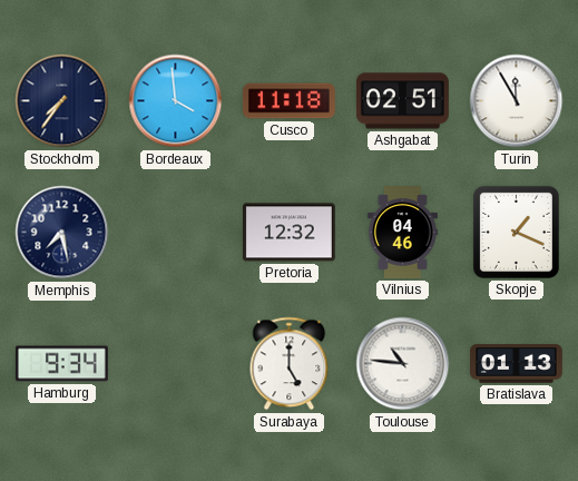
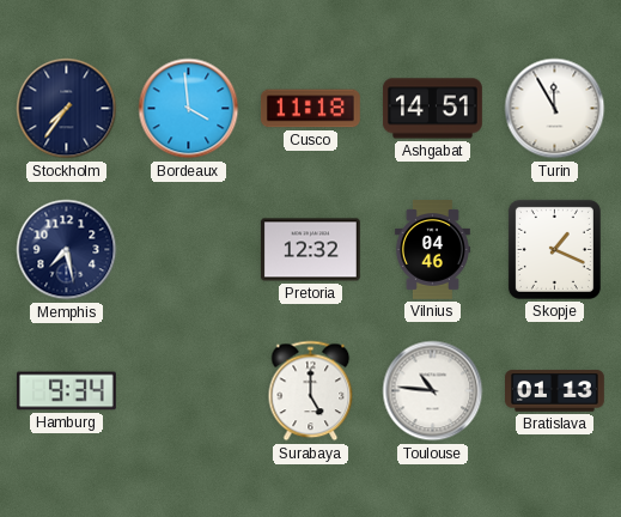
Ashgabat: 02:51 -> 14:51 (433, 109)
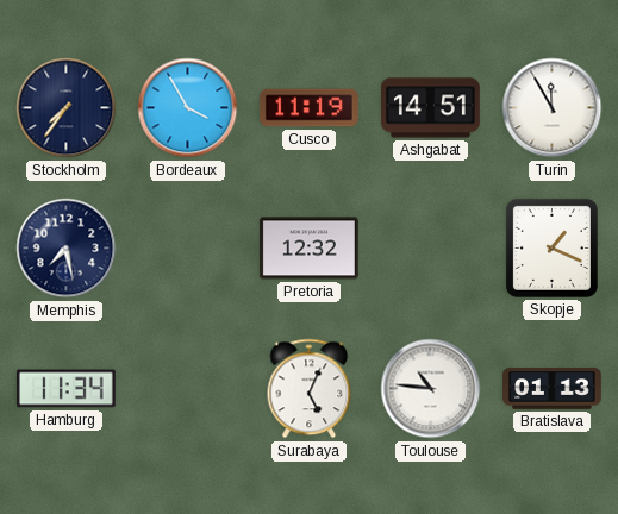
Bordeaux: 3:59 -> 3:55 (188, 108)
Cusco: 11:18 -> 11:19 (308, 108)
Vilnius: 04:46 -> none (432, 250)
Hamburg: 9:34 -> 11:34 (67, 389)
Surabaya: 5:00 -> 5:04 (310, 389)
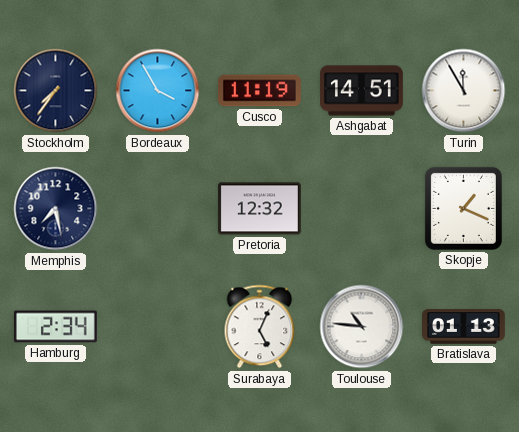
Hamburg: 11:34 -> 2:34 (56, 327)
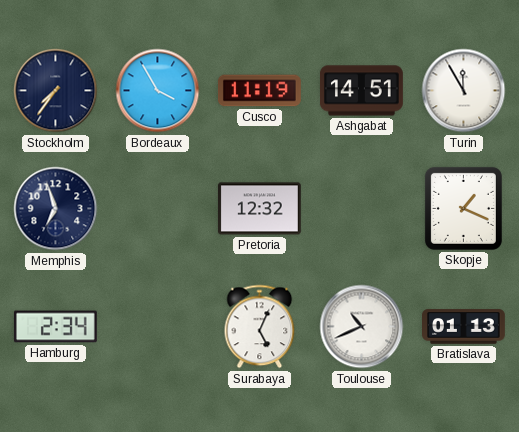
Memphis: 7:28 -> 6:57 (56, 209)
Toulouse: 10:46 -> 10:41 (362, 327)
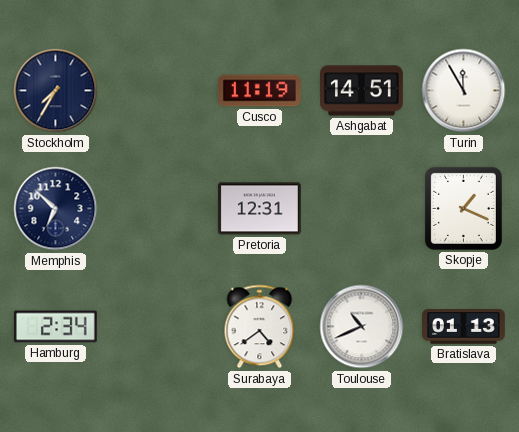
Stockholm: 7:36 -> 7:35 (56, 91)
Bordeaux: 3:55 -> none (158, 91)
Memphis: 6:57 -> 6:52 (56, 209)
Pretoria: 12:32 -> 12:31 (259, 209)
Surabaya: 5:04 -> 4:39 (260, 327)
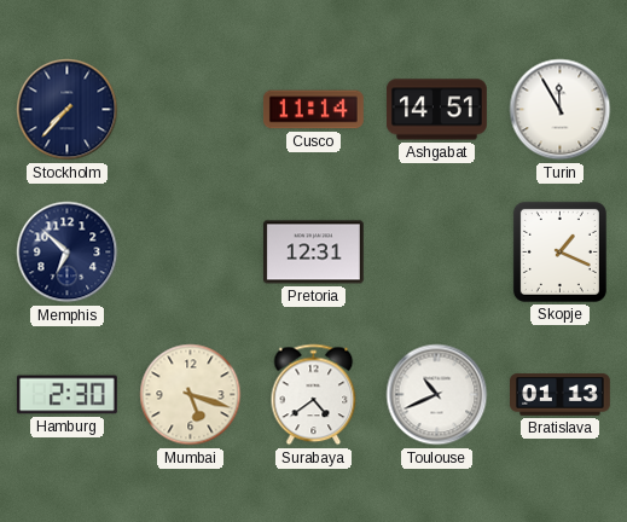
Stockholm: 7:35 -> 7:37 (68, 110)
Cusco: 11:19 -> 11:14 (313, 110)
Hamburg: 2:34 -> 2:30 (68, 395)
Mumbai: none -> 5:18 (191, 395)
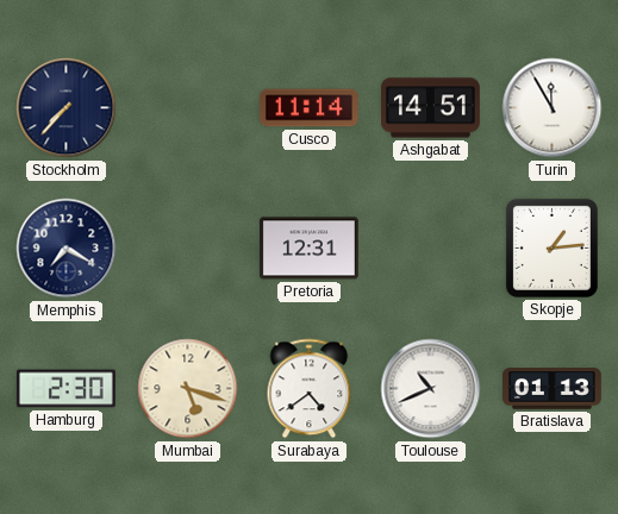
Memphis: 6:52 -> 7:20 (67, 249)
Skopje: 1:19 -> 1:14 (551, 247)
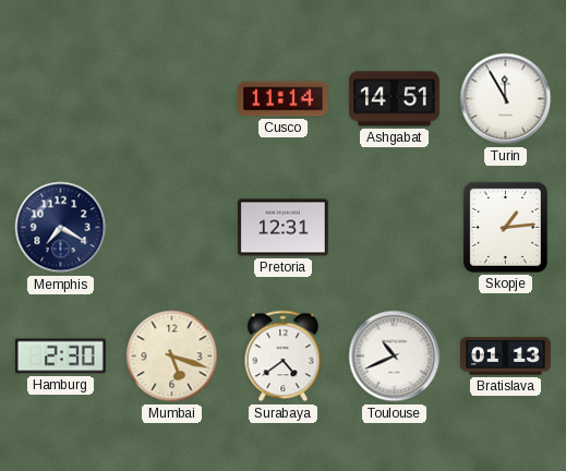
Stockholm: 7:37 -> none (67, 108)
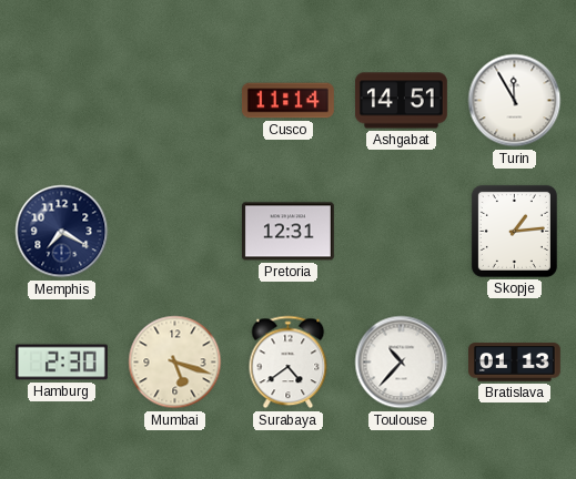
Toulouse: 10:41 -> 10:37 (402, 363)
